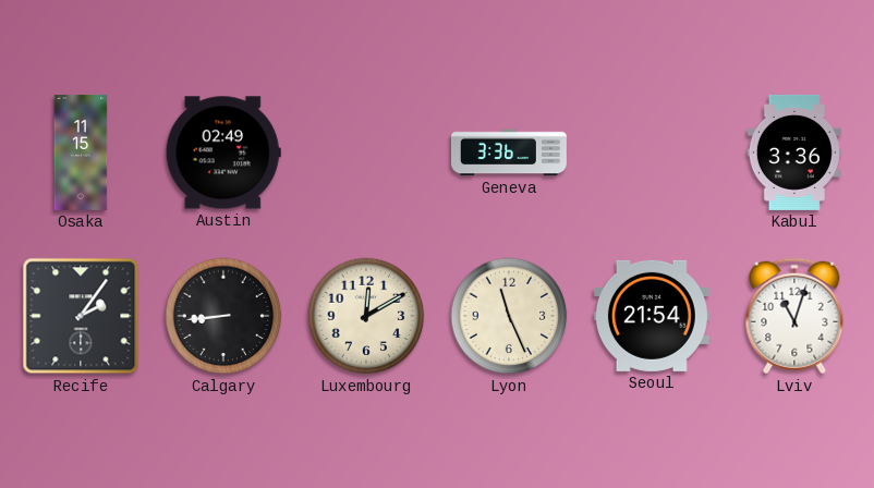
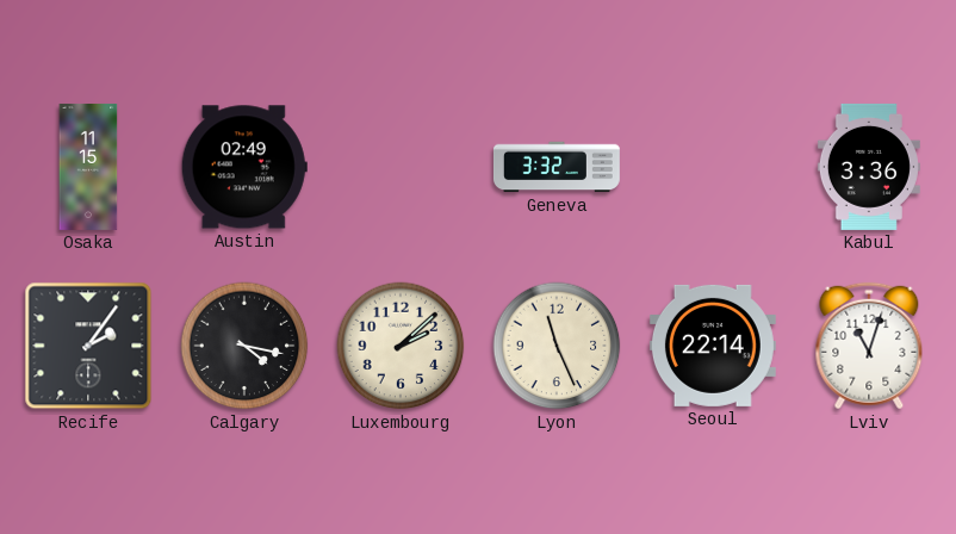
Geneva: 3:36 -> 3:32 (557, 167)
Calgary: 8:44 -> 4:17 (244, 346)
Luxembourg: 12:10 -> 2:08 (401, 346)
Seoul: 21:54 -> 22:14 (713, 346)
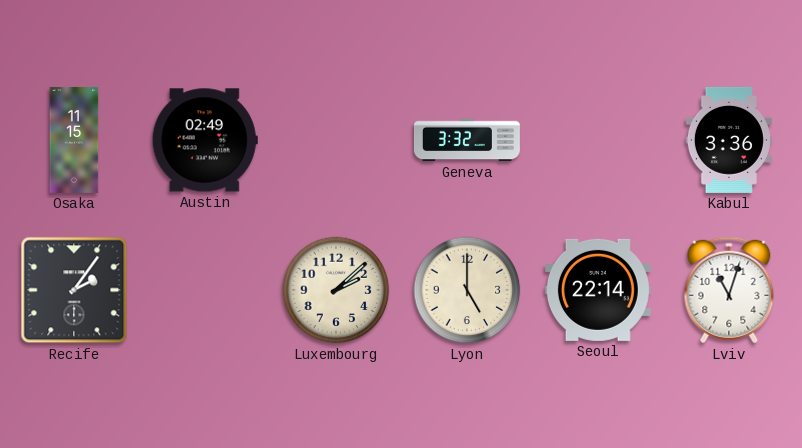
Calgary: 4:17 -> none (244, 346)
Lyon: 11:26 -> 5:00 (467, 290)
